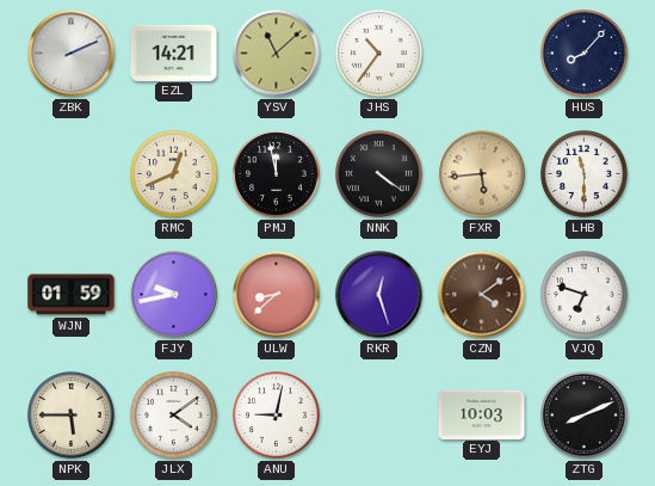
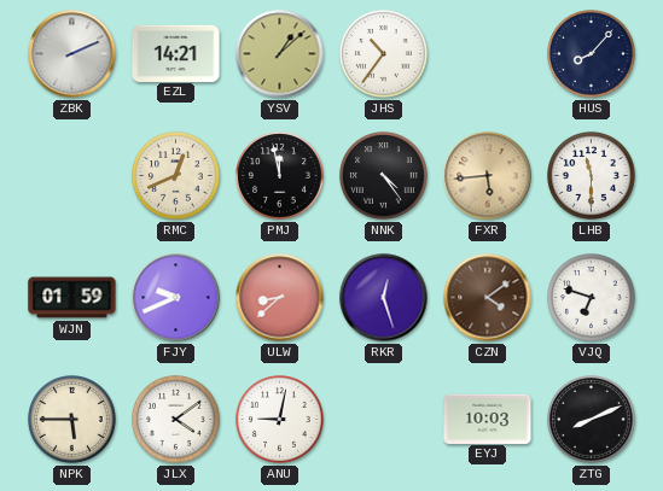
YSV: 11:08 -> 1:08 (280, 54)
NNK: 4:21 -> 4:24 (384, 176)
FJY: 9:43 -> 9:41 (176, 298)
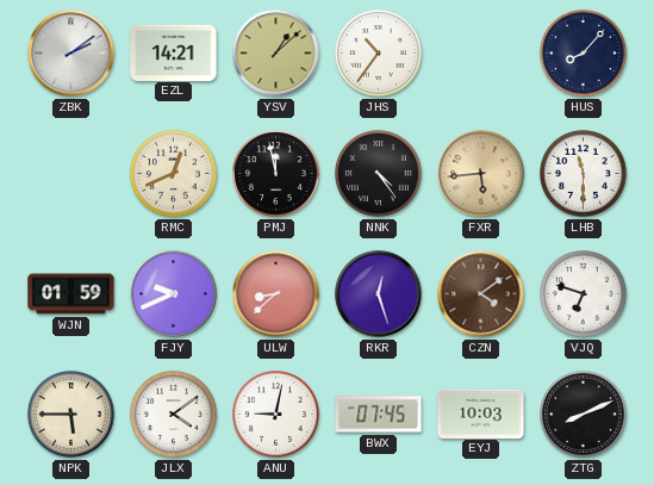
ZBK: 2:11 -> 2:09 (71, 54)
BWX: none -> 07:45 (379, 415)
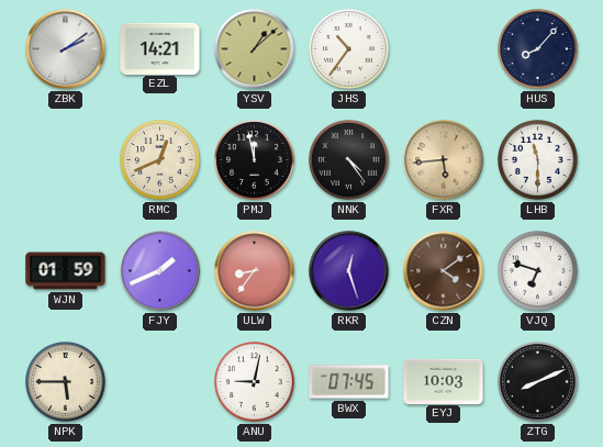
FJY: 9:41 -> 1:41 (160, 271)
ULW: 8:38 -> 8:36 (255, 271)
JLX: 4:09 -> none (174, 415)
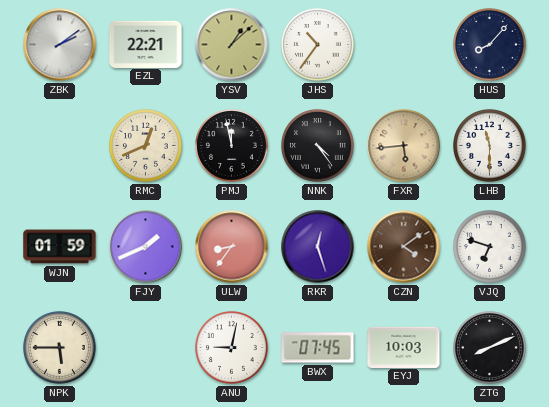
EZL: 14:21 -> 22:21 (146, 44)
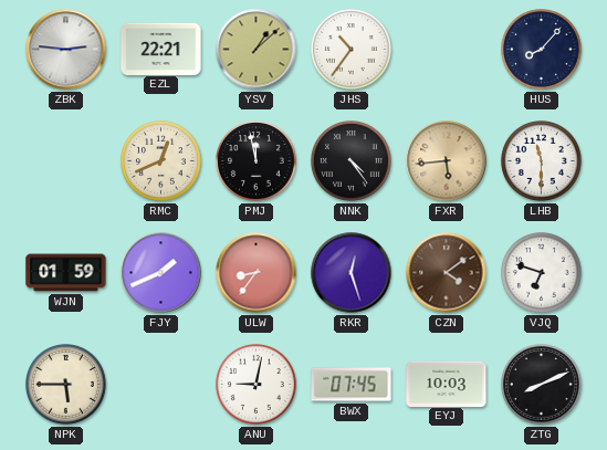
ZBK: 2:09 -> 2:46 (66, 50)
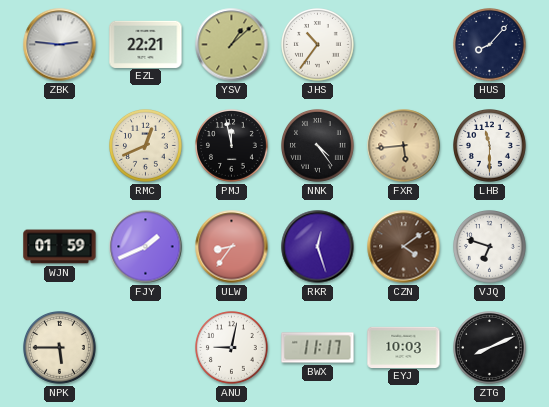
BWX: 07:45 -> 11:17 (318, 348)
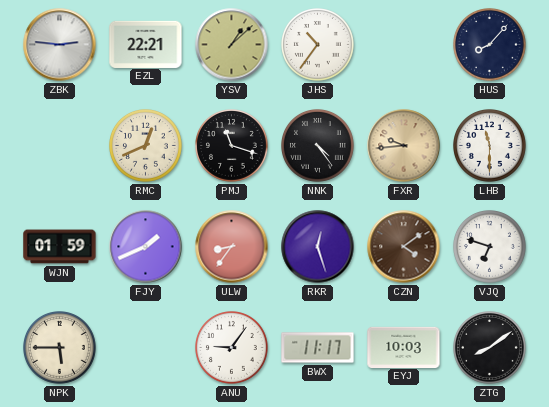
PMJ: 11:58 -> 11:18 (232, 146)
FXR: 5:44 -> 9:44 (404, 146)
ANU: 9:02 -> 9:06 (232, 348)
ZTG: 8:11 -> 8:09 (490, 348)
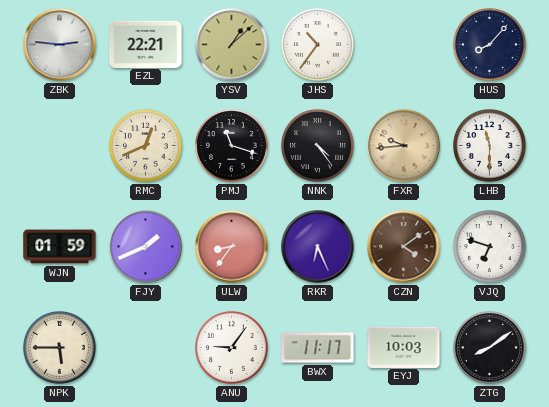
RKR: 12:27 -> 6:26 (318, 247)
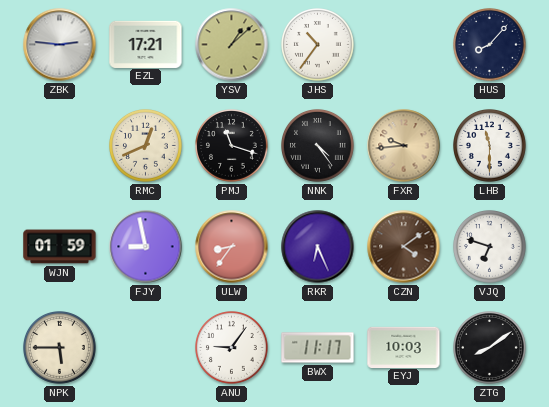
EZL: 22:21 -> 17:21 (146, 44)
FJY: 1:41 -> 8:58 (146, 247)
